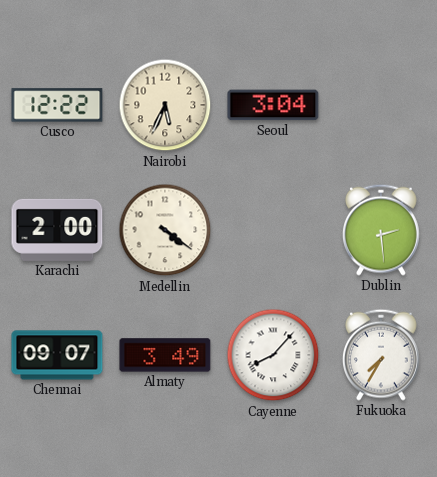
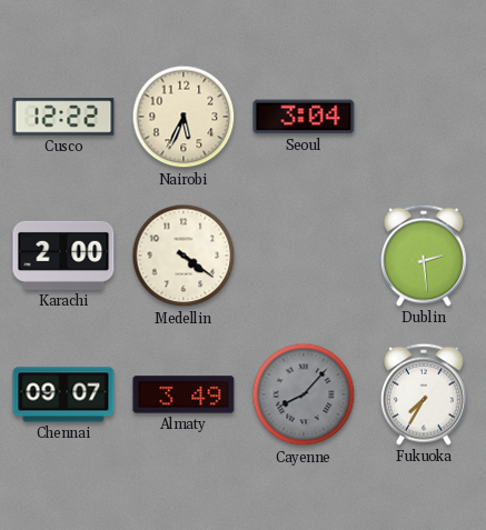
Cayenne dial: white -> grey (304, 394)
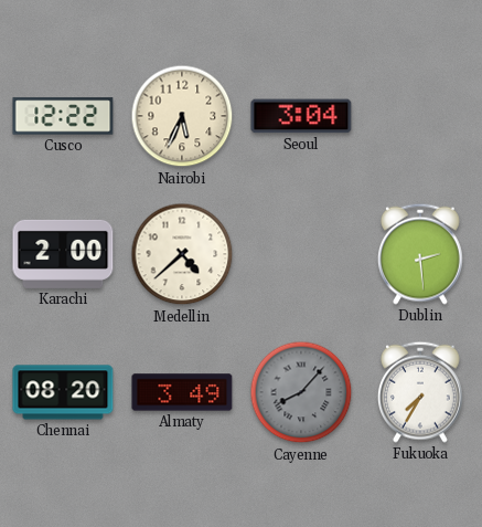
Medellin: 4:21 -> 4:38 (182, 254)
Chennai: 09:07 -> 08:20 (63, 392)
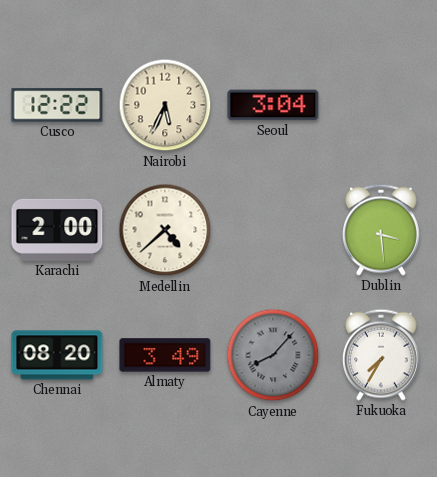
Dublin: 2:29 -> 3:29 (381, 230)
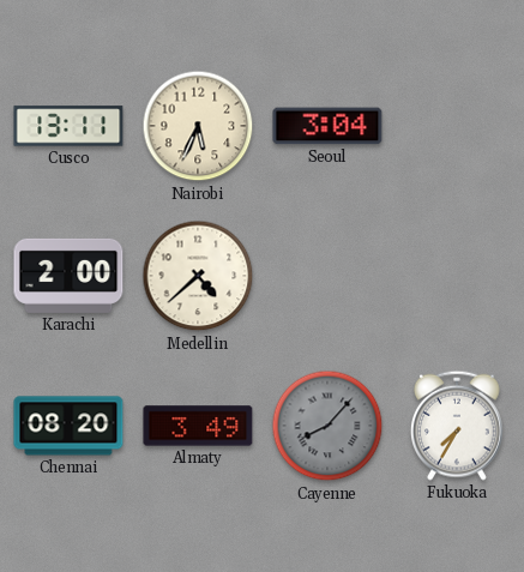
Cusco: 12:22 -> 13:11 (68, 126)
Dublin: 3:29 -> none (381, 230)
